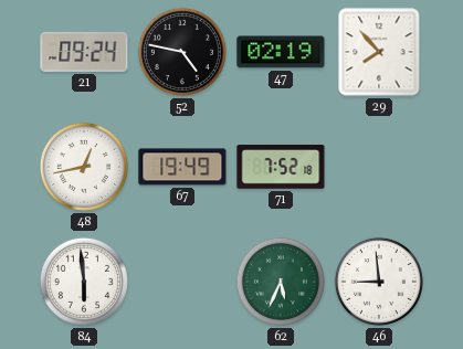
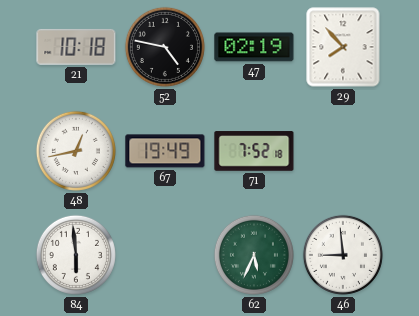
21: 09:24 -> 10:18 (76, 47)
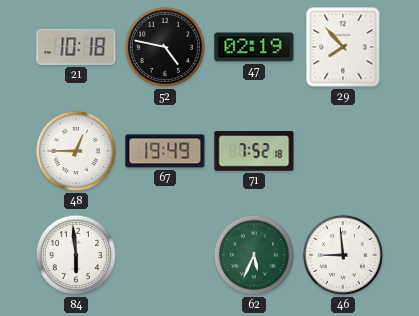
48: 12:43 -> 12:45 (76, 151)
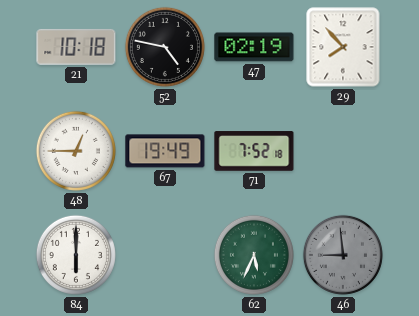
84: 5:59 -> 6:00 (76, 255)
46 dial: white -> grey (343, 255)
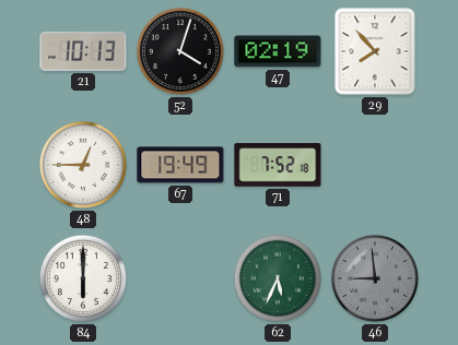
21: 10:18 -> 10:13 (83, 51)
52: 4:47 -> 4:03 (180, 51)
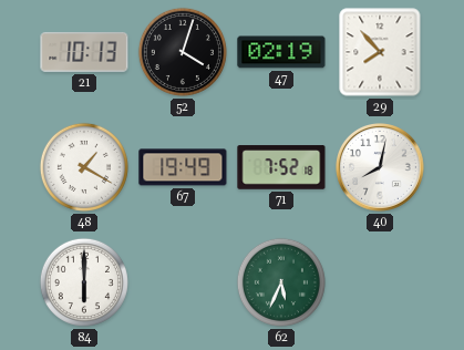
48: 12:45 -> 1:20 (84, 167)
40: none -> 8:02 (381, 168)
46: 8:59 -> none (375, 278)
